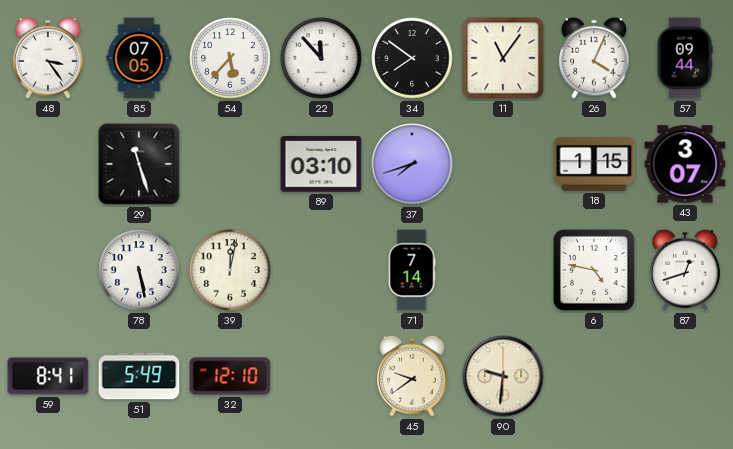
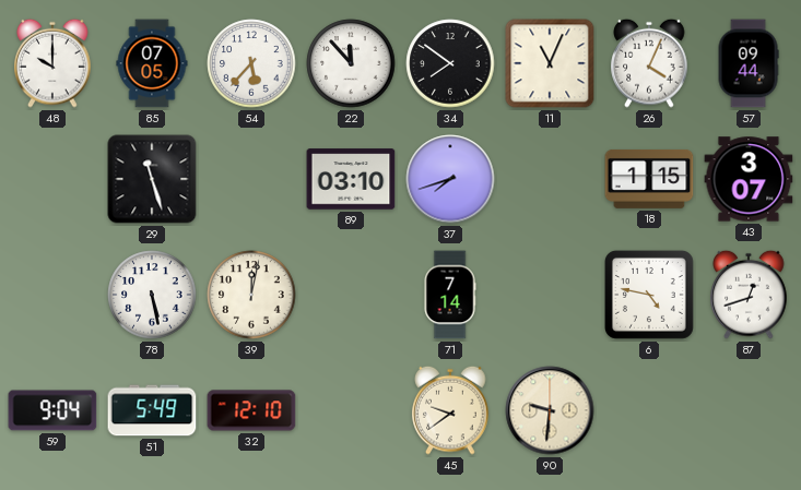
48: 3:24 -> 10:00 (52, 63)
11: 11:06 -> 11:04 (550, 63)
59: 8:41 -> 9:04 (52, 410)
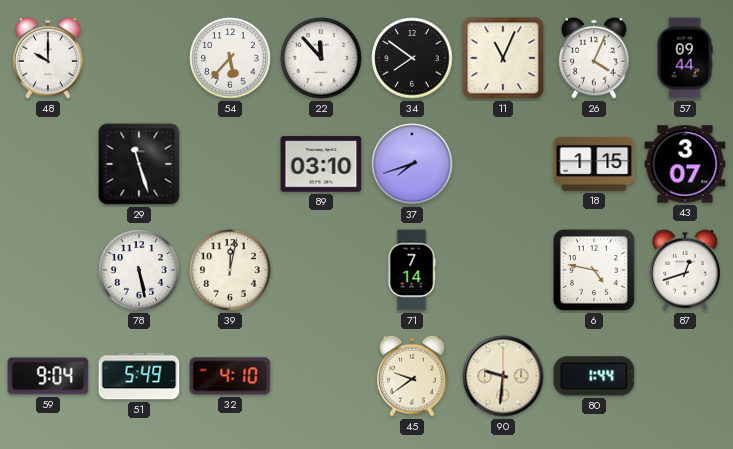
85: 07:05 -> none (152, 63)
32: 12:10 -> 4:10 (230, 376)
80: none -> 1:44 (594, 376)
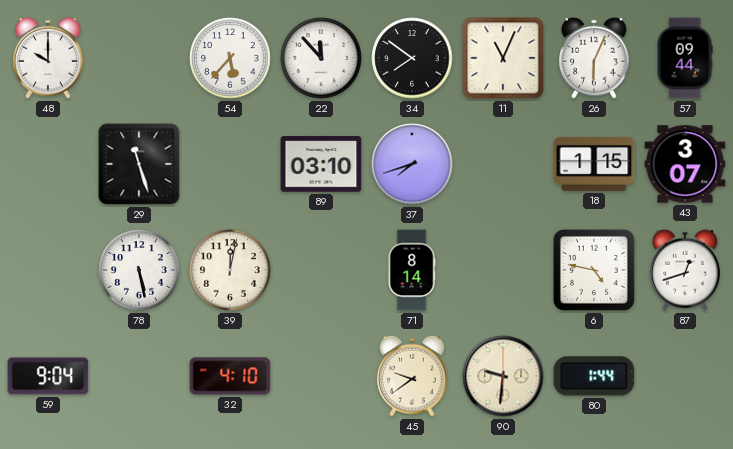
26: 4:04 -> 6:04 (594, 58)
71: 7:14 -> 8:14 (412, 270)
51: 5:49 -> none (139, 376)
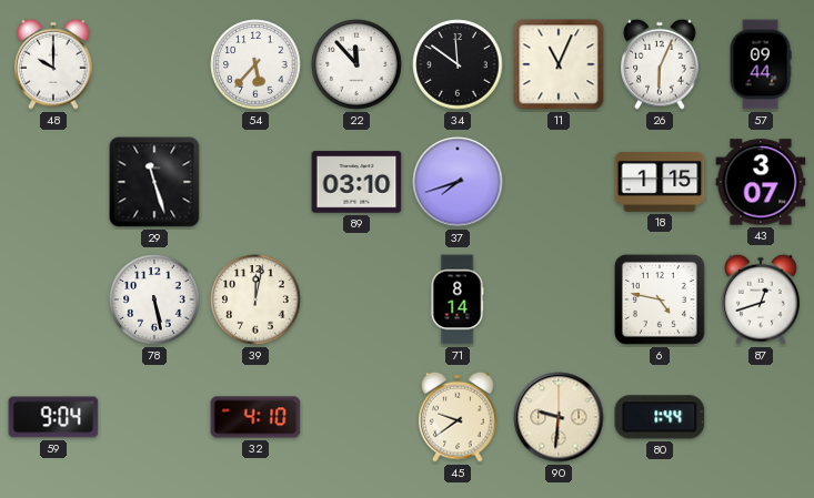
34: 7:51 -> 11:51 (458, 64)
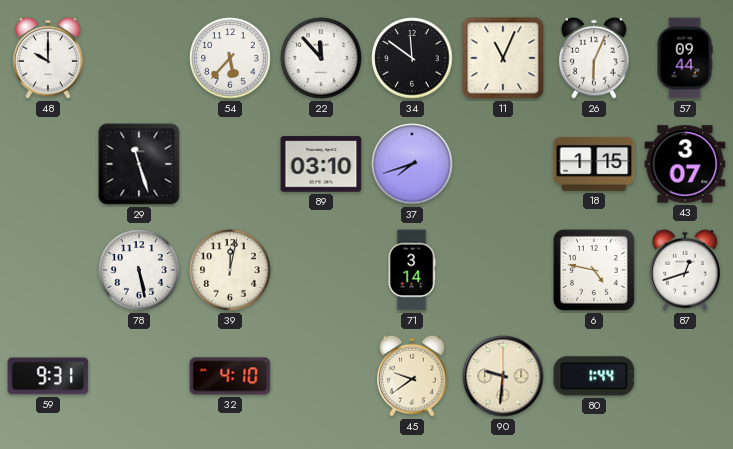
71: 8:14 -> 3:14 (412, 270)
59: 9:04 -> 9:31 (48, 376)
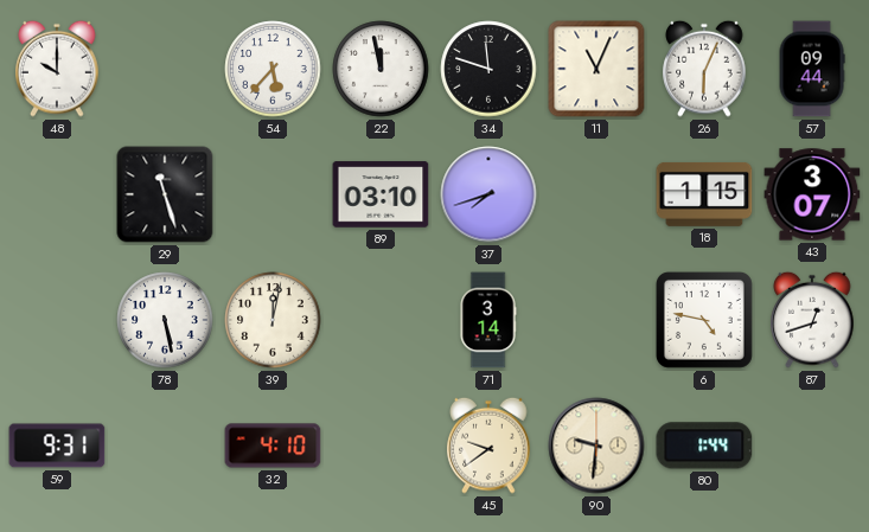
22: 11:53 -> 11:58 (381, 69)
34: 11:51 -> 11:48 (488, 69)
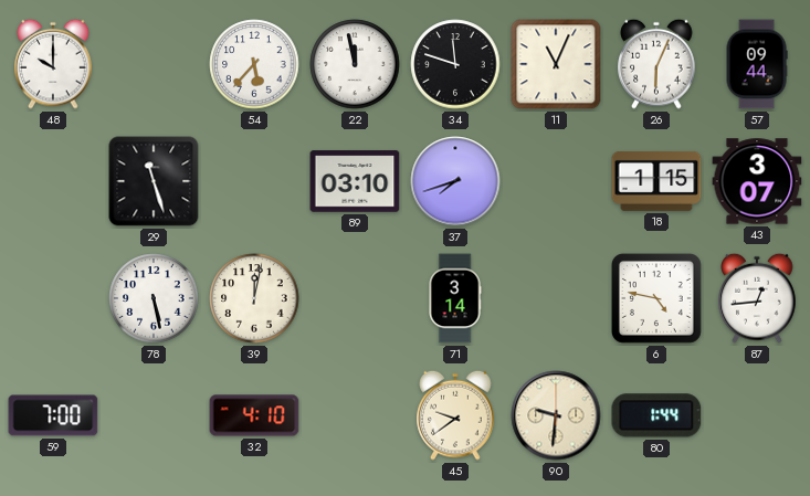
87: 12:42 -> 12:44 (757, 298)
59: 9:31 -> 7:00 (53, 415)
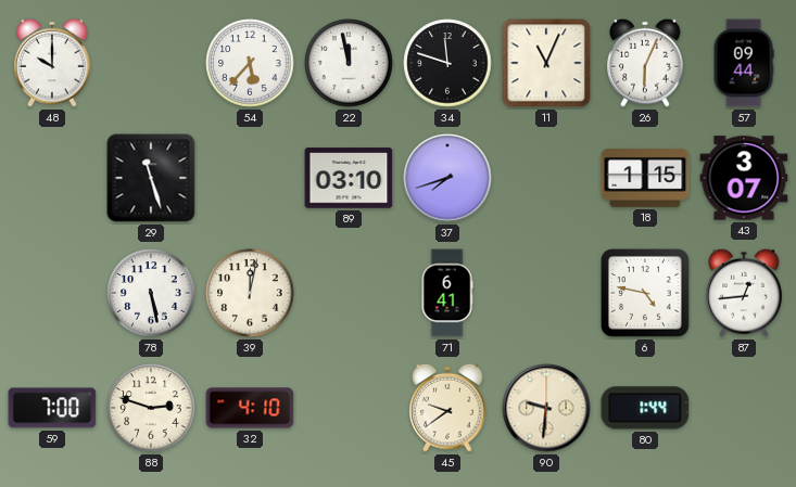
71: 3:14 -> 6:41 (447, 293)
88: none -> 2:48 (151, 408)
